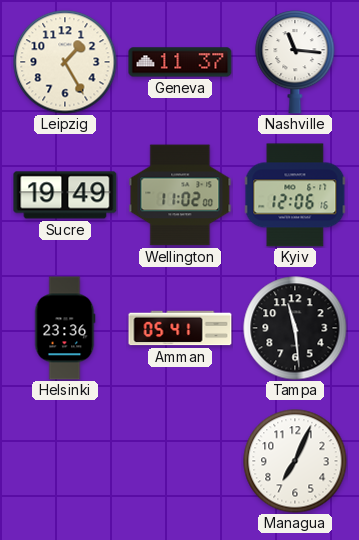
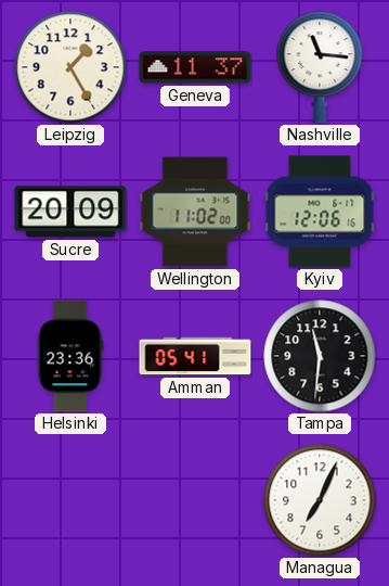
Sucre: 19:49 -> 20:09 (70, 212)
Tampa: 11:29 -> 11:31 (320, 356)
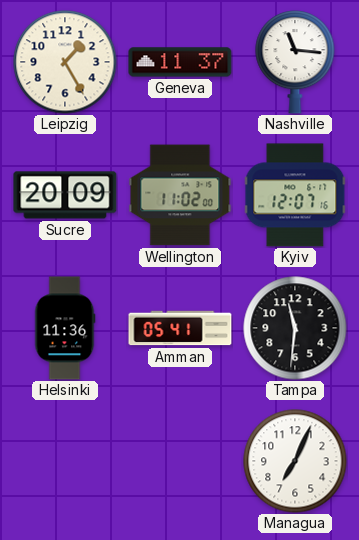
Kyiv: 12:06 -> 12:07 (295, 195)
Helsinki: 23:36 -> 11:36 (65, 328)
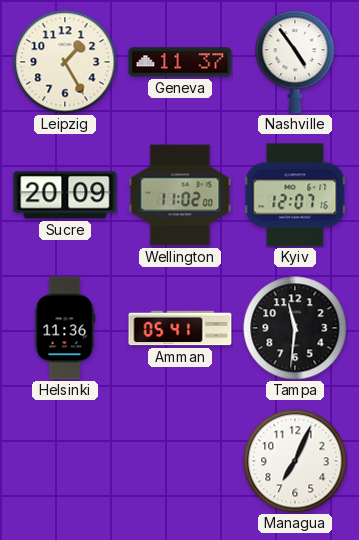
Nashville: 11:16 -> 4:54 (295, 62)
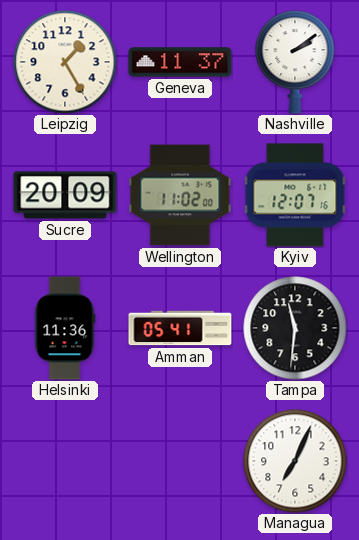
Nashville: 4:54 -> 2:09 (295, 62)
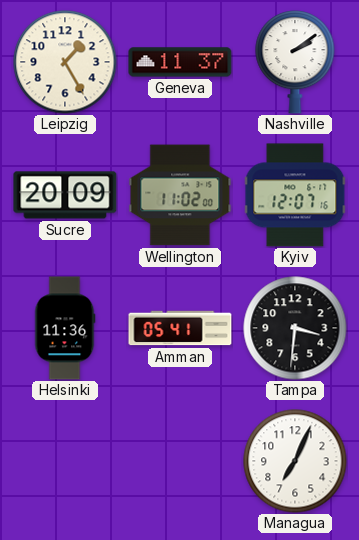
Tampa: 11:31 -> 3:31 (295, 328)
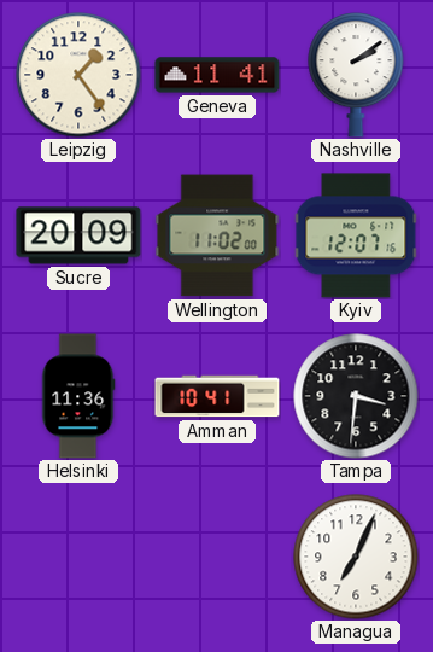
Leipzig: 1:25 -> 1:24 (78, 75)
Geneva: 11:37 -> 11:41 (217, 75)
Amman: 05:41 -> 10:41 (217, 396)
